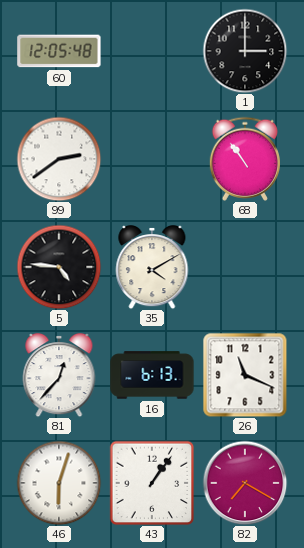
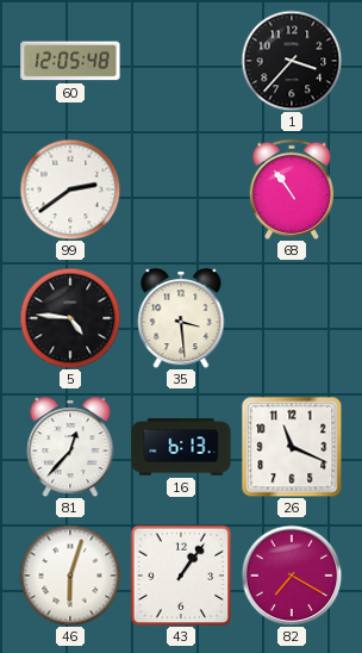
1: 3:00 -> 3:37 (292, 61)
35: 4:10 -> 3:29 (181, 319)
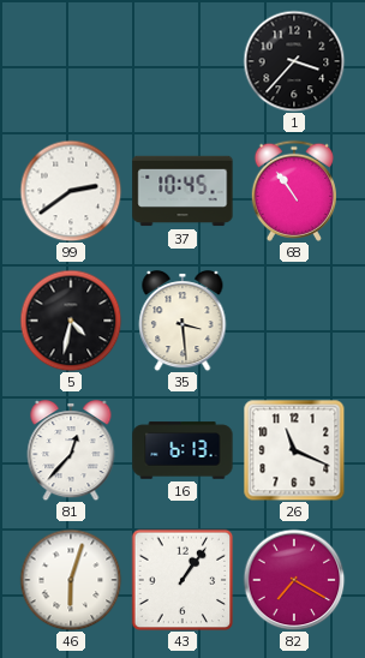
60: 12:05 -> none (70, 61)
37: none -> 10:45 (182, 191)
5: 4:46 -> 4:32 (71, 321)
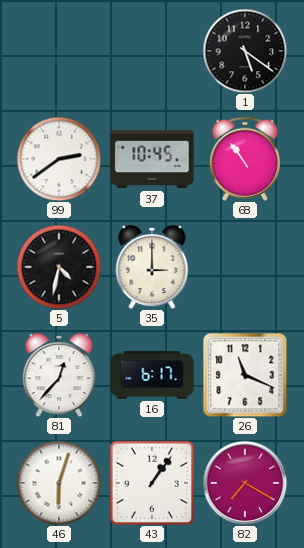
1: 3:37 -> 5:21 (245, 51)
35: 3:29 -> 3:00 (152, 268)
16: 6:13 -> 6:17 (152, 375)
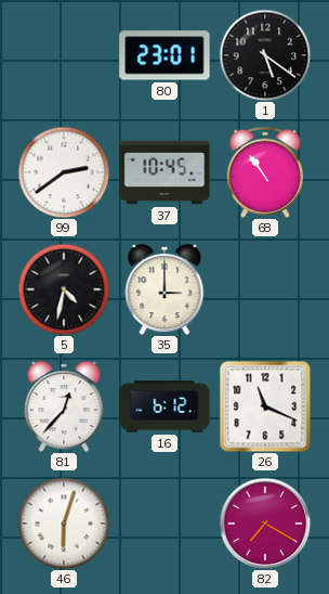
80: none -> 23:01 (164, 55)
16: 6:17 -> 6:12 (164, 406)
43: 1:06 -> none (152, 483)
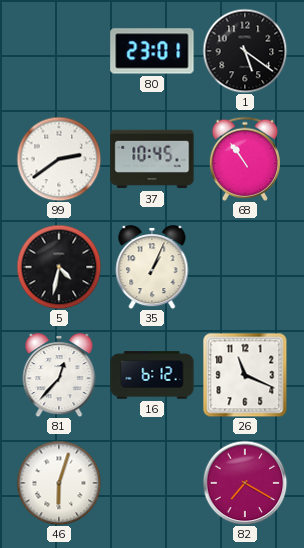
35: 3:00 -> 1:04 (152, 268)
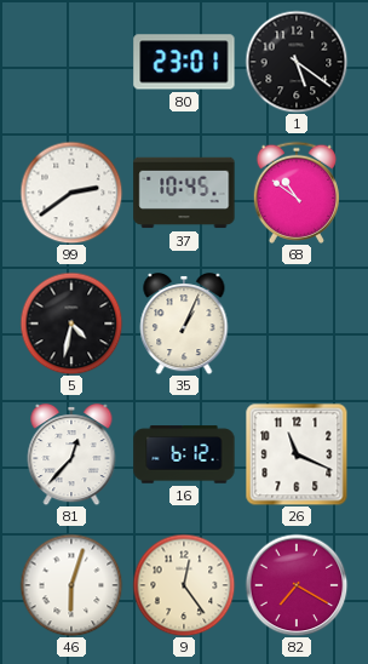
68: 10:54 -> 10:51 (297, 193)
9: none -> 12:24 (184, 585)
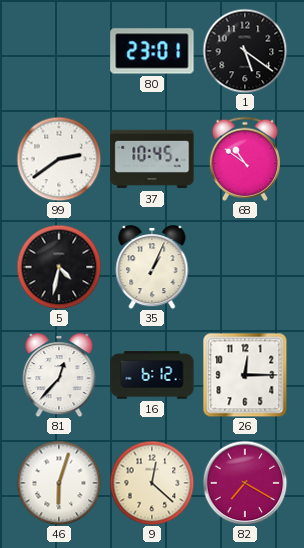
26: 11:19 -> 12:15 (245, 375)
9: 12:24 -> 12:22 (152, 483)
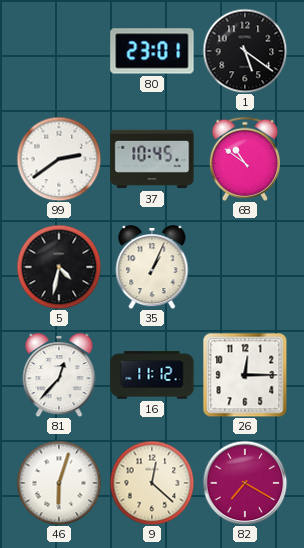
16: 6:12 -> 11:12 (152, 375)
